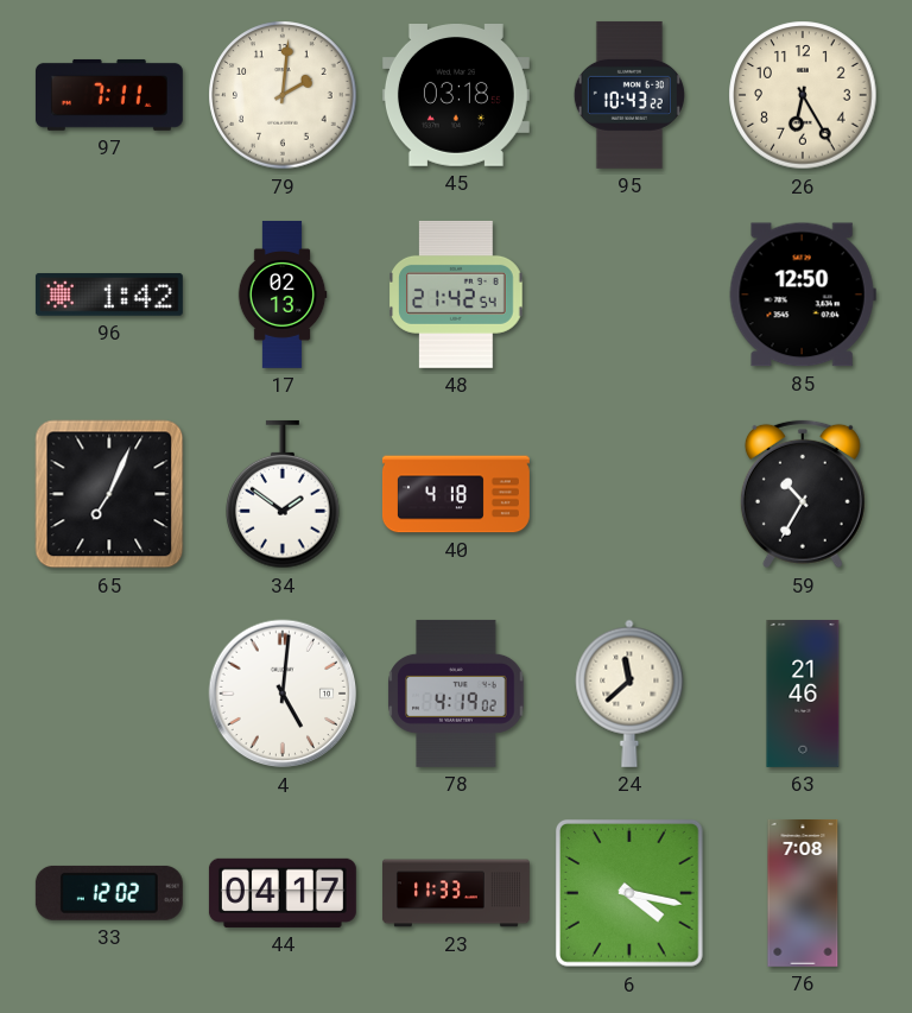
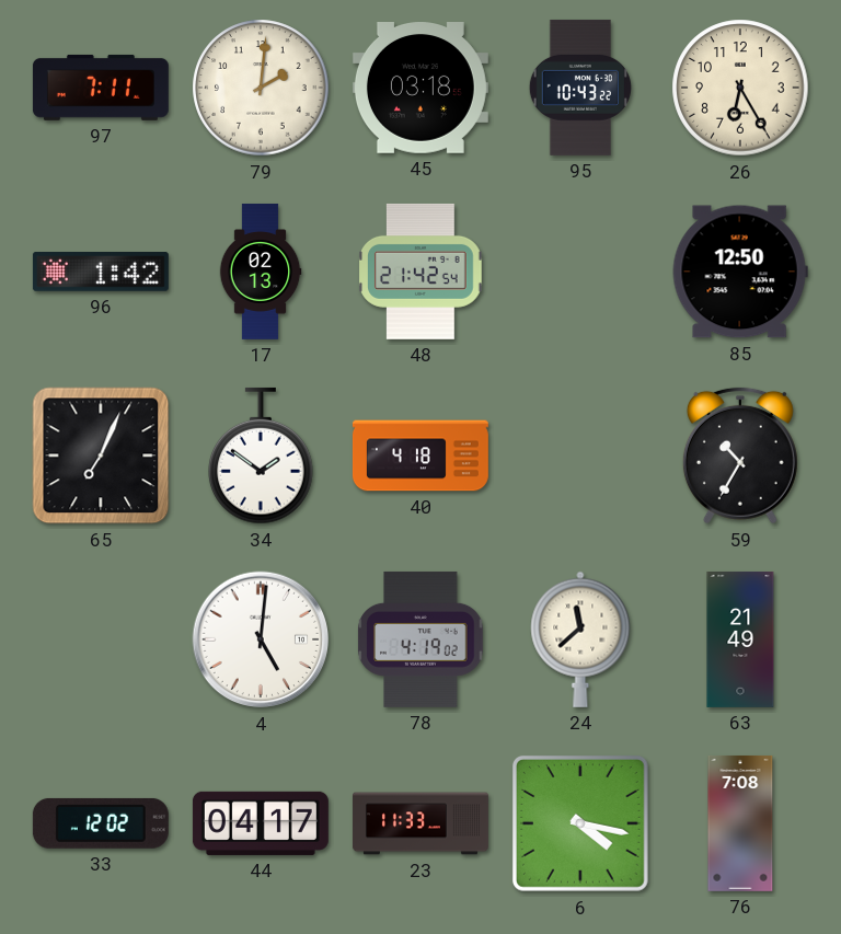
63: 21:46 -> 21:49 (740, 639)
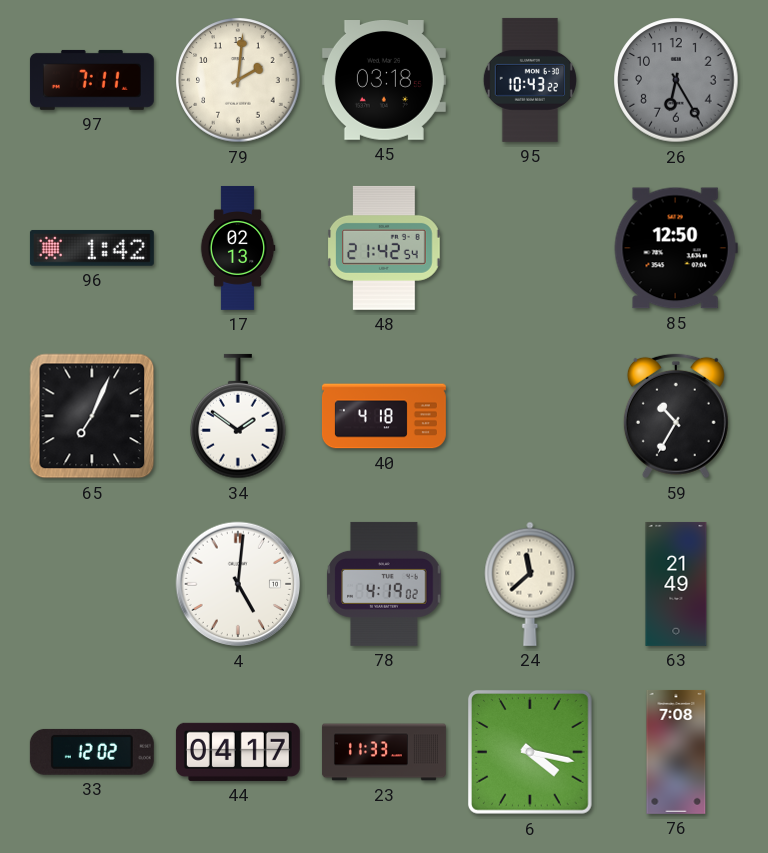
26 dial: cream -> grey (676, 80)
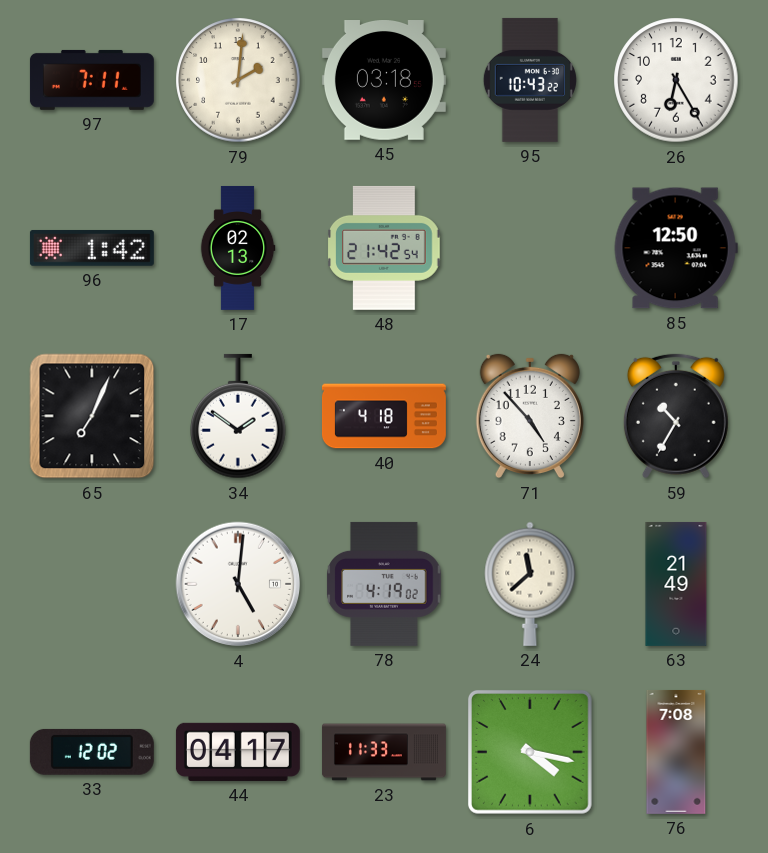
26 dial: grey -> white (676, 80)
71: none -> 4:53 (530, 416)
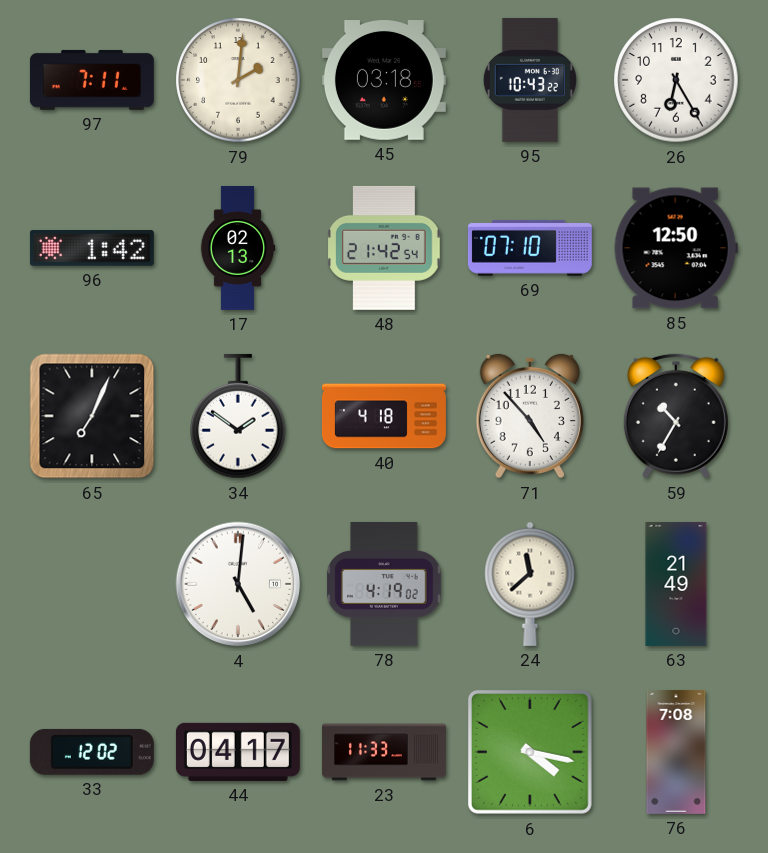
69: none -> 07:10 (530, 248)
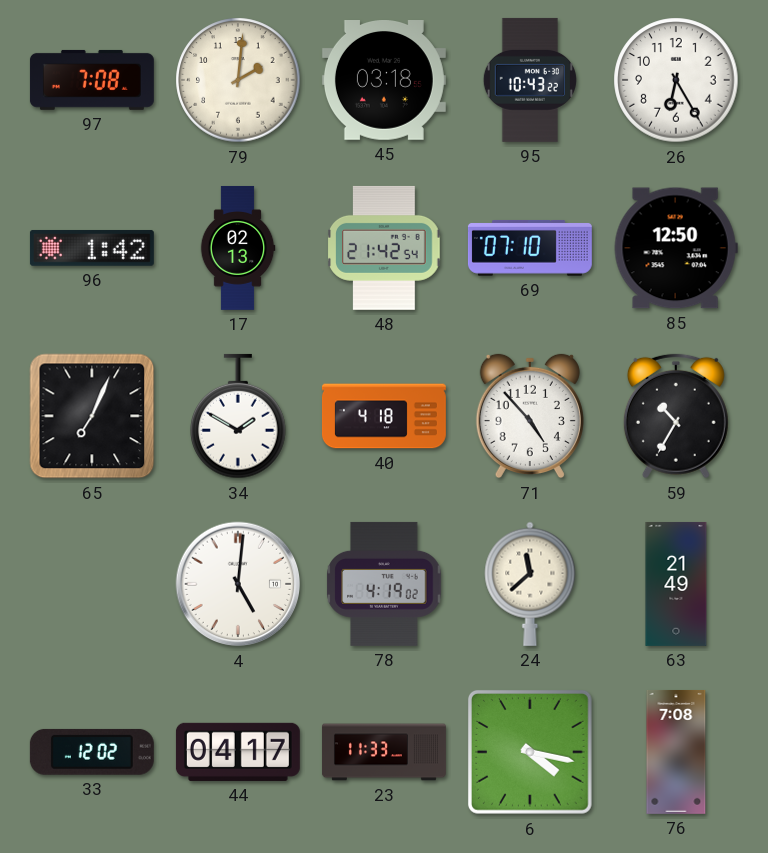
97: 7:11 -> 7:08 (92, 80)
34: 1:51 -> 1:50 (238, 416)
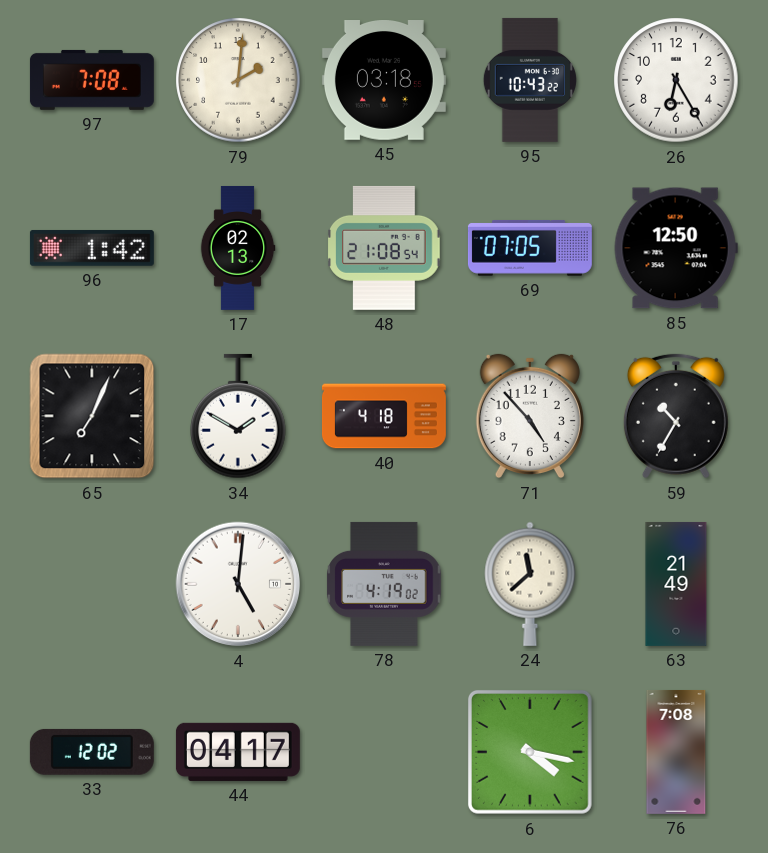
48: 21:42 -> 21:08 (385, 248)
69: 07:10 -> 07:05 (530, 248)
23: 11:33 -> none (384, 752)
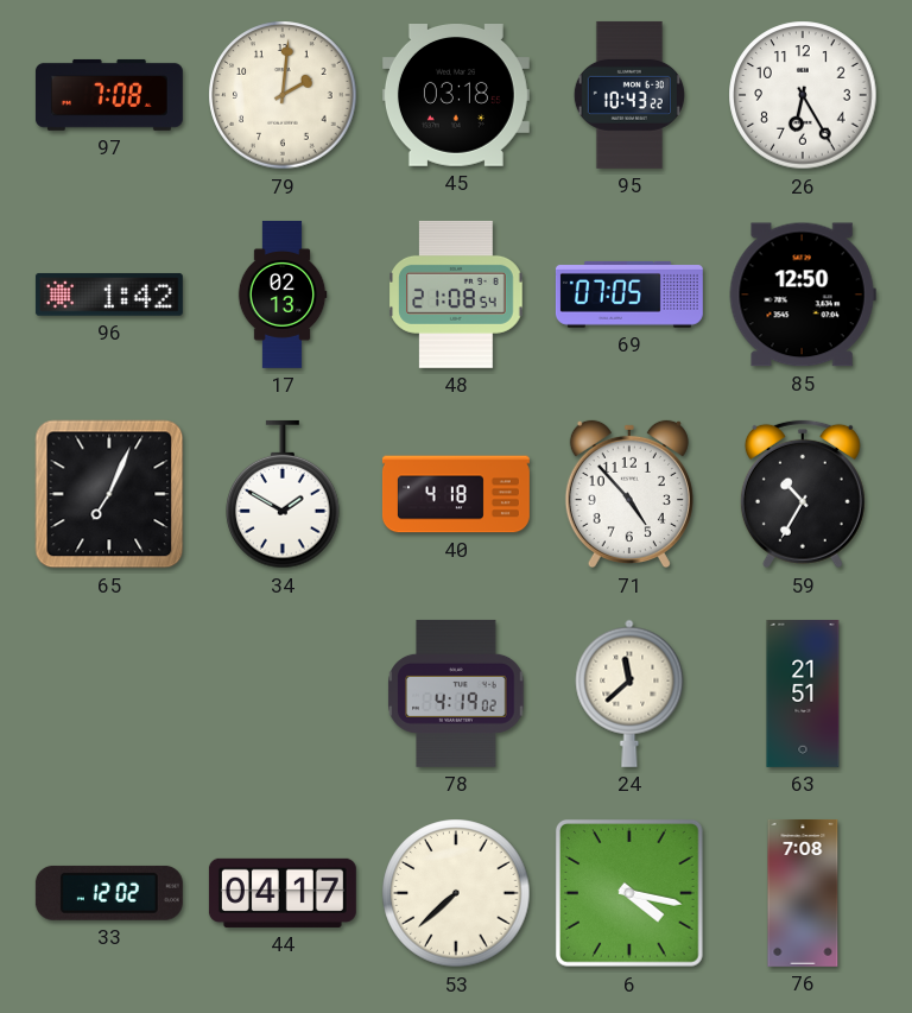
4: 5:01 -> none (238, 584)
63: 21:49 -> 21:51 (803, 694)
53: none -> 7:38 (456, 893)
